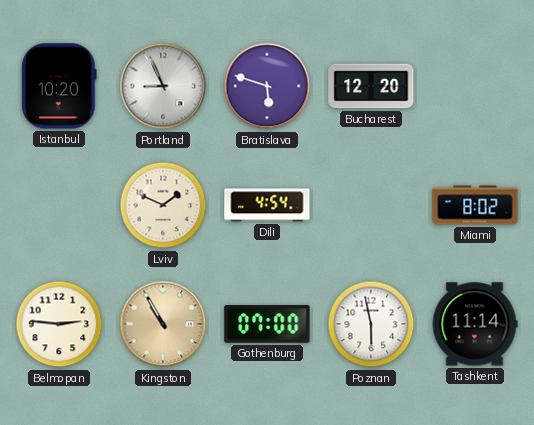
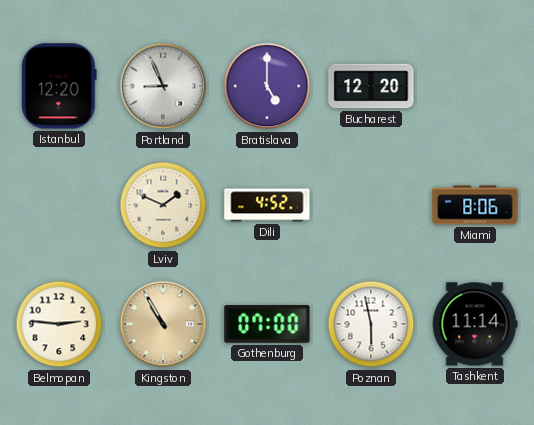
Istanbul: 10:20 -> 12:20 (59, 86)
Bratislava: 5:48 -> 5:00 (267, 86)
Dili: 4:54 -> 4:52 (267, 205)
Miami: 8:02 -> 8:06 (475, 205)
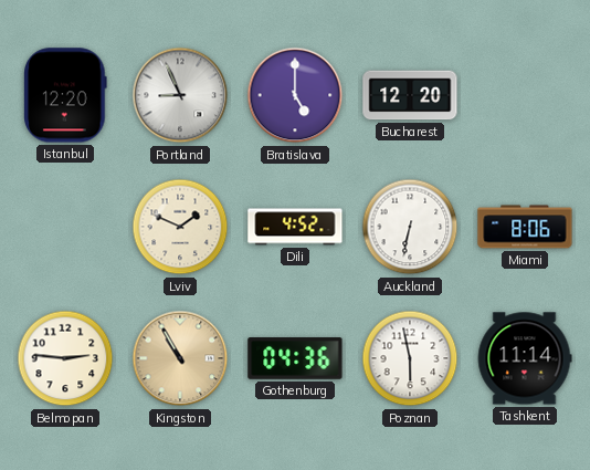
Auckland: none -> 6:32 (410, 227)
Gothenburg: 07:00 -> 04:36 (295, 358)
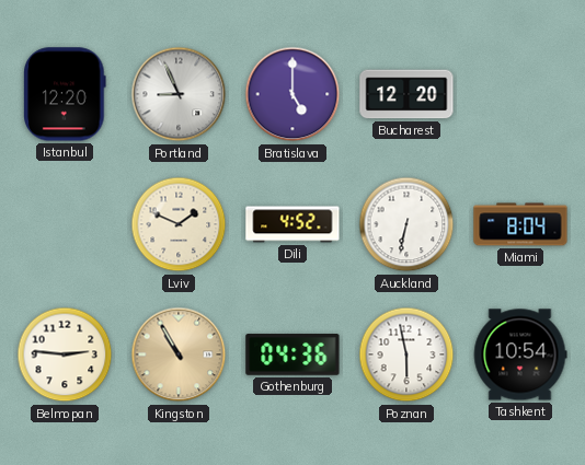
Miami: 8:06 -> 8:04 (520, 224)
Tashkent: 11:14 -> 10:54 (520, 354)
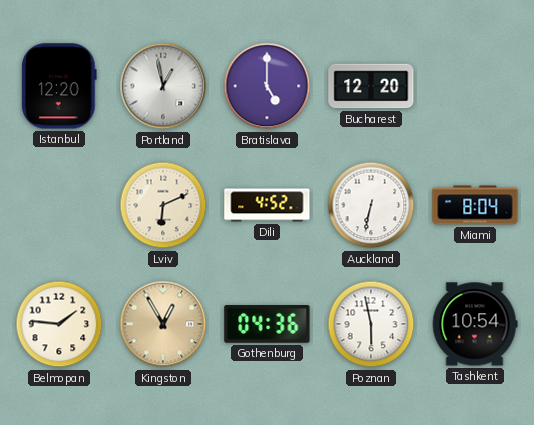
Portland: 8:56 -> 12:58 (163, 86)
Lviv: 1:49 -> 6:11 (163, 205)
Belmopan: 2:46 -> 1:46 (59, 324)
Kingston: 10:55 -> 12:55 (163, 324)
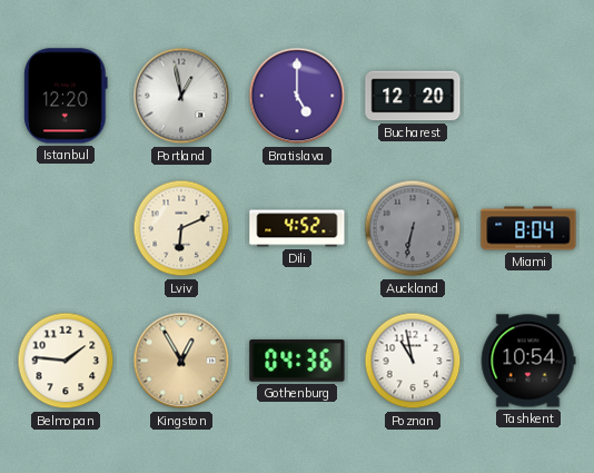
Auckland dial: white -> grey (413, 228)
Poznan: 5:58 -> 10:58 (413, 361)
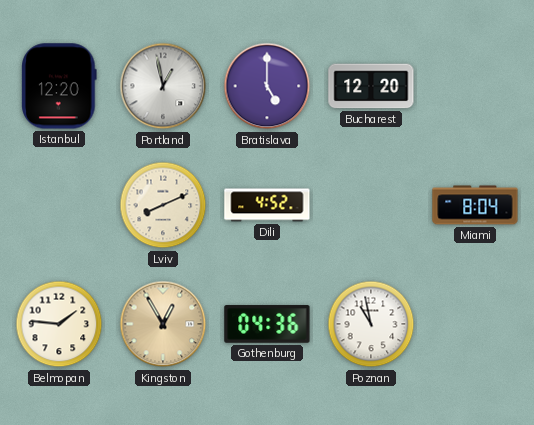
Lviv: 6:11 -> 8:11 (163, 205)
Auckland: 6:32 -> none (413, 228)
Tashkent: 10:54 -> none (528, 361)
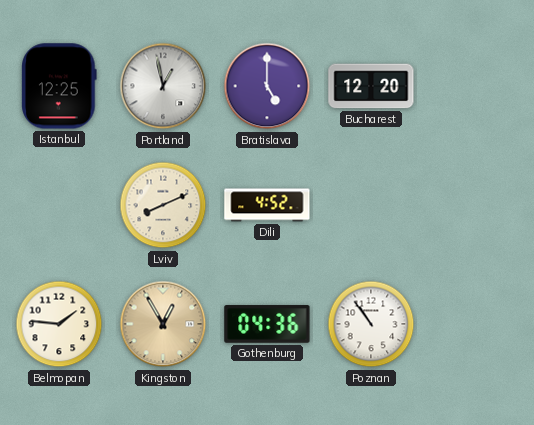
Istanbul: 12:20 -> 12:25 (59, 86)
Miami: 8:04 -> none (475, 205)
Poznan: 10:58 -> 10:54 (371, 324)
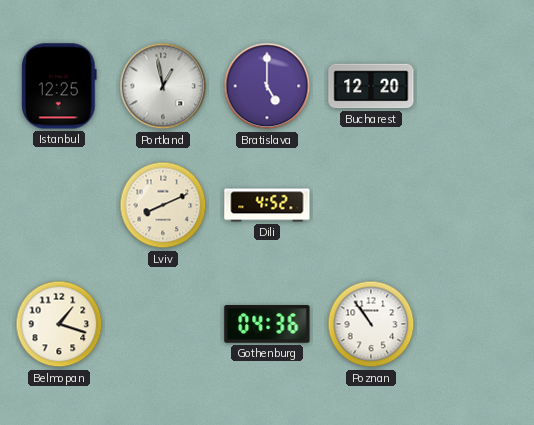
Belmopan: 1:46 -> 1:18 (59, 324)
Kingston: 12:55 -> none (163, 324)
